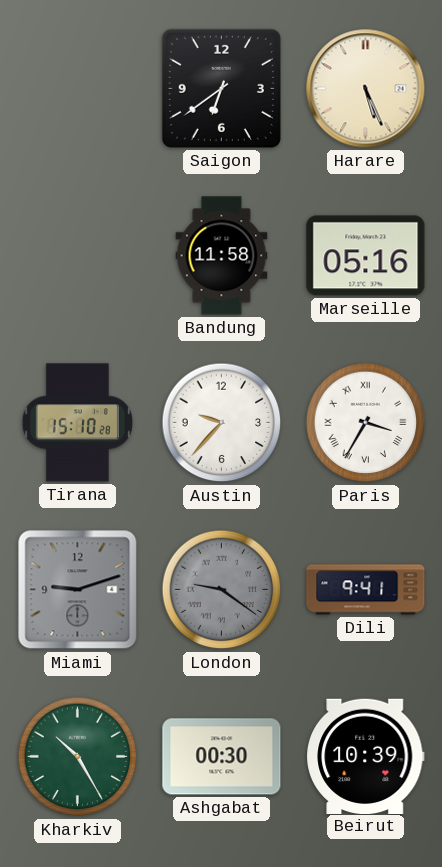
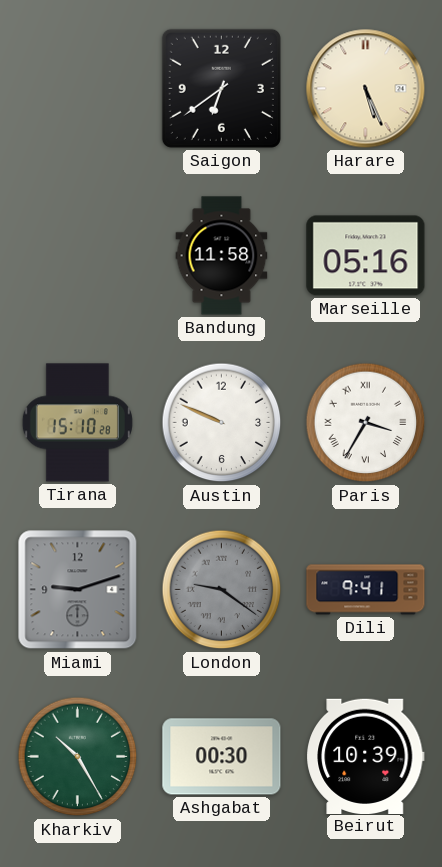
Austin: 9:37 -> 9:49 (222, 423)
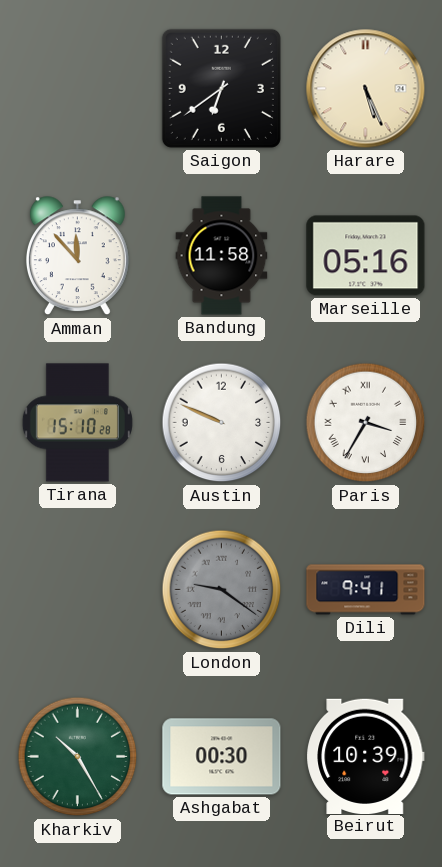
Amman: none -> 11:53 (77, 256)
Miami: 9:12 -> none (78, 590)
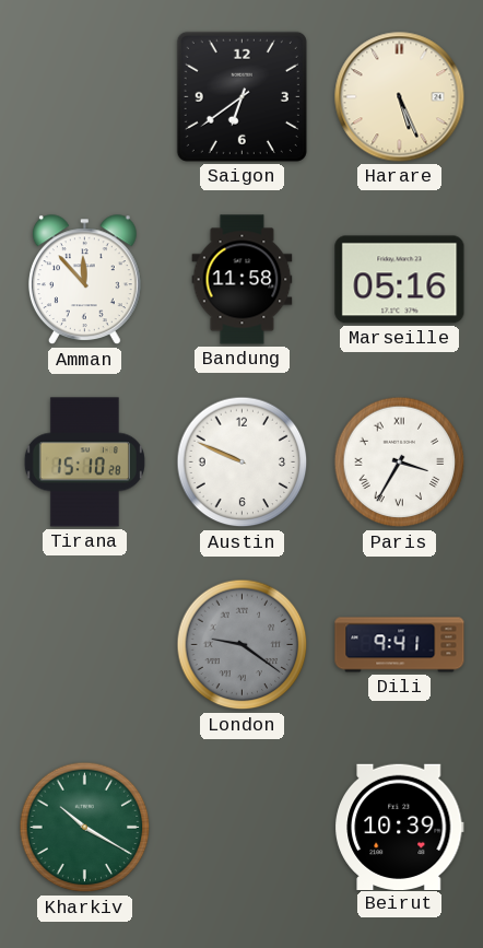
Kharkiv: 10:25 -> 10:20 (85, 828)
Ashgabat: 00:30 -> none (222, 757)
